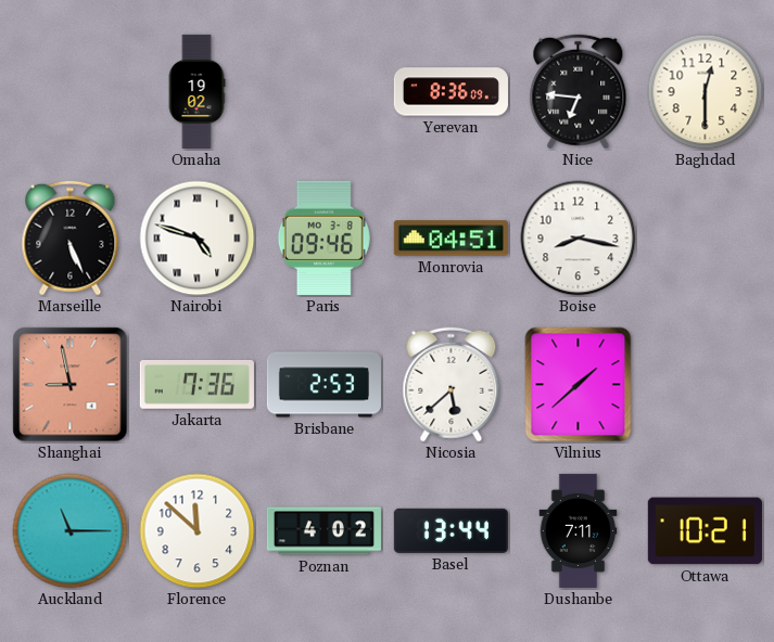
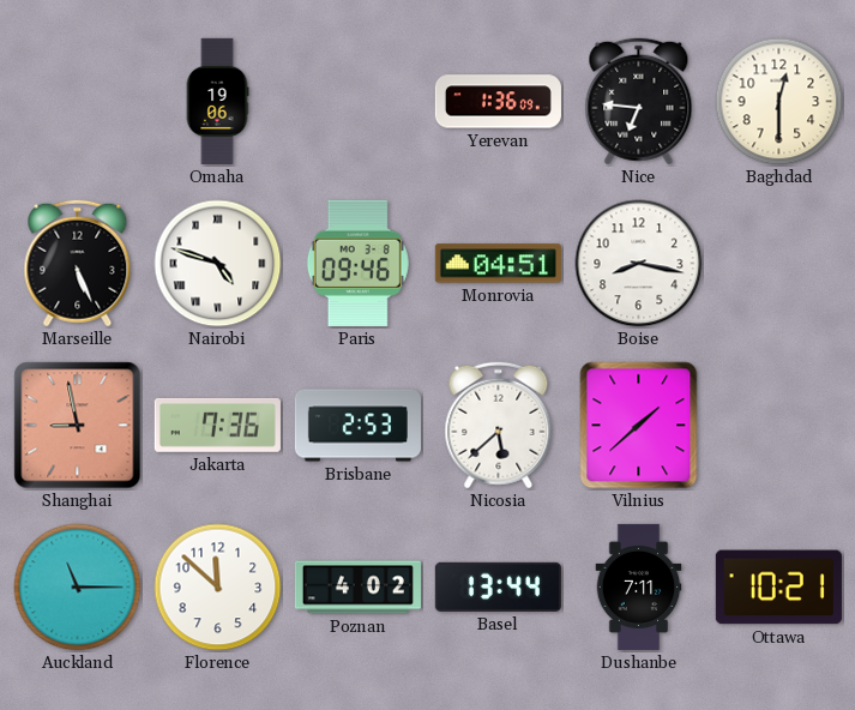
Omaha: 19:02 -> 19:06 (217, 101)
Yerevan: 8:36 -> 1:36 (498, 102)
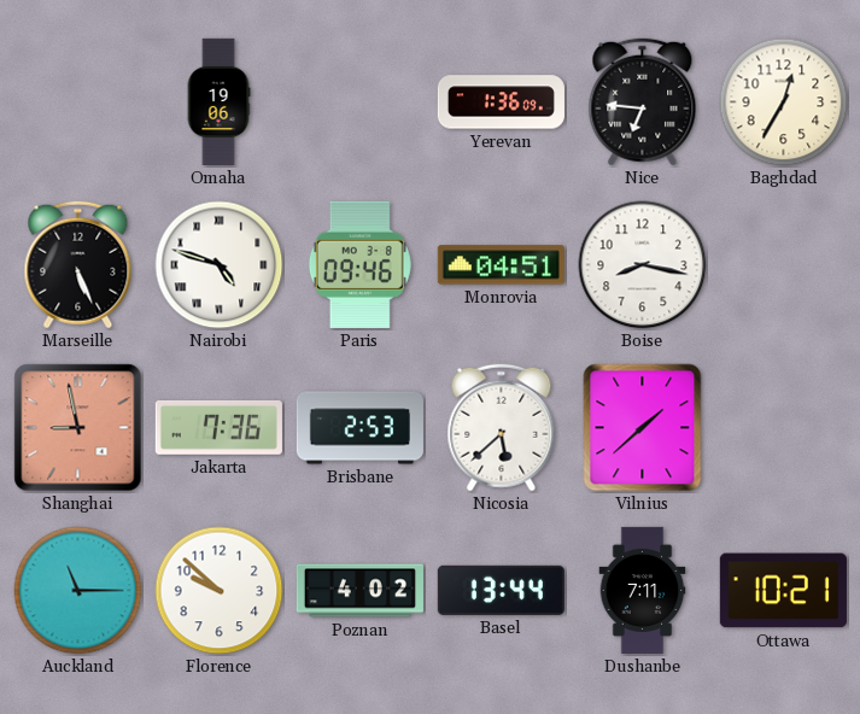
Baghdad: 12:30 -> 12:35 (784, 103)
Florence: 11:52 -> 9:52 (220, 591)
